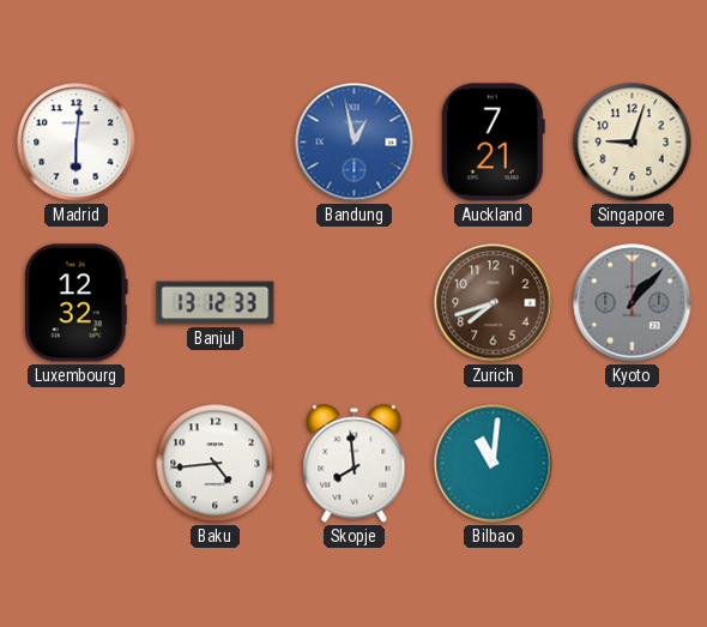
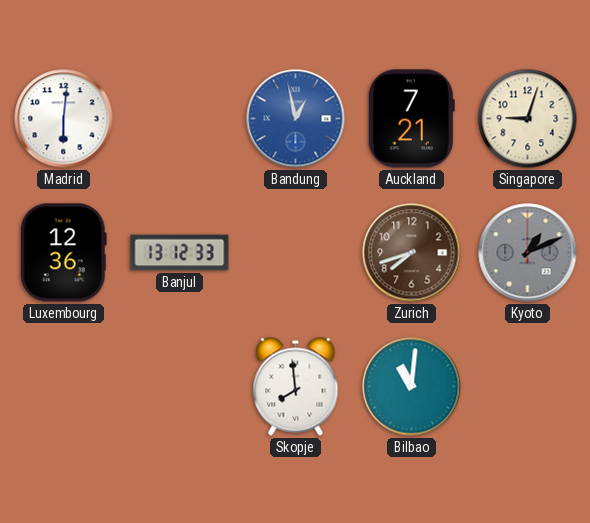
Luxembourg: 12:32 -> 12:36 (63, 253)
Kyoto: 1:07 -> 1:11 (528, 253)
Baku: 4:44 -> none (216, 464)
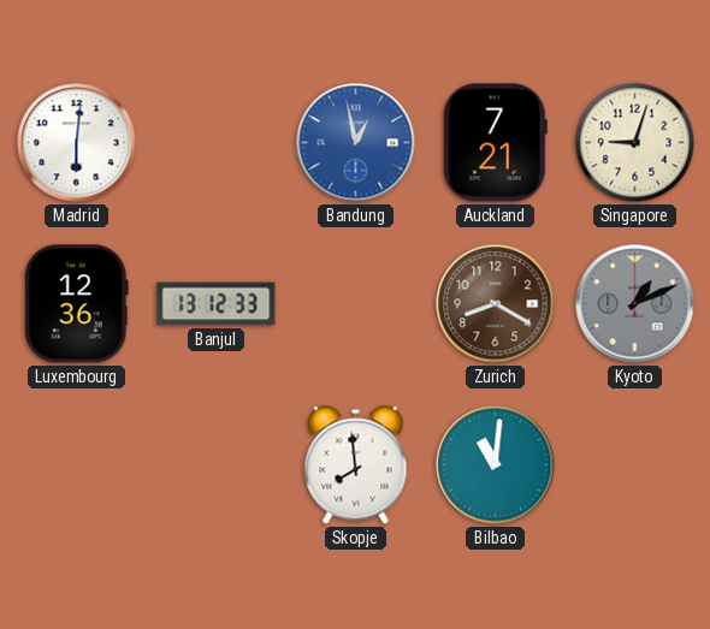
Zurich: 7:42 -> 8:20 (496, 304)
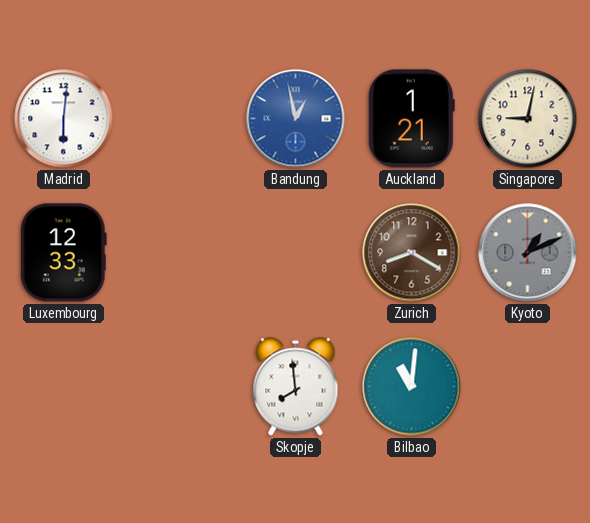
Auckland: 7:21 -> 1:21 (411, 119)
Singapore: 9:03 -> 9:02 (528, 119)
Luxembourg: 12:36 -> 12:33 (63, 253)
Banjul: 13:12 -> none (217, 304)
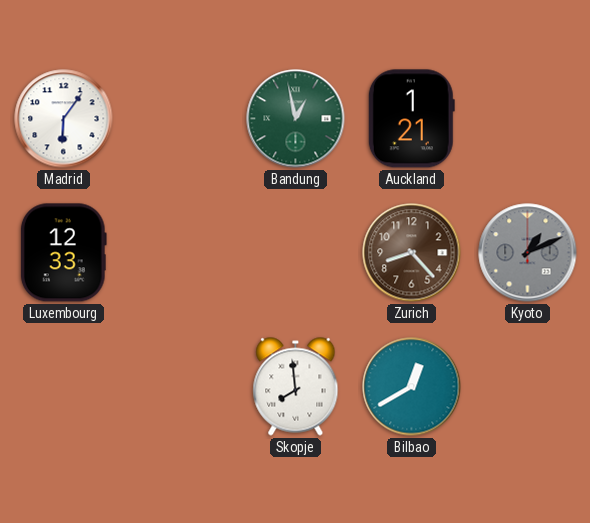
Madrid: 6:01 -> 6:06 (64, 119)
Bandung dial: blue -> green (296, 119)
Singapore: 9:02 -> none (528, 119)
Zurich: 8:20 -> 8:23 (412, 253)
Bilbao: 11:01 -> 12:40 (412, 387)
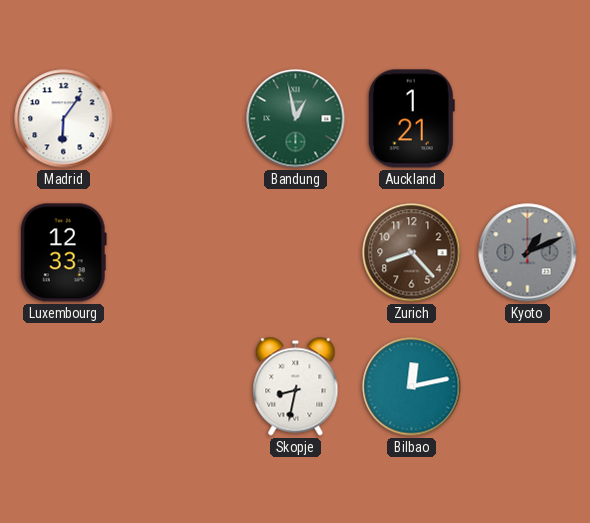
Skopje: 7:59 -> 8:32 (296, 387)
Bilbao: 12:40 -> 12:13 (412, 387)
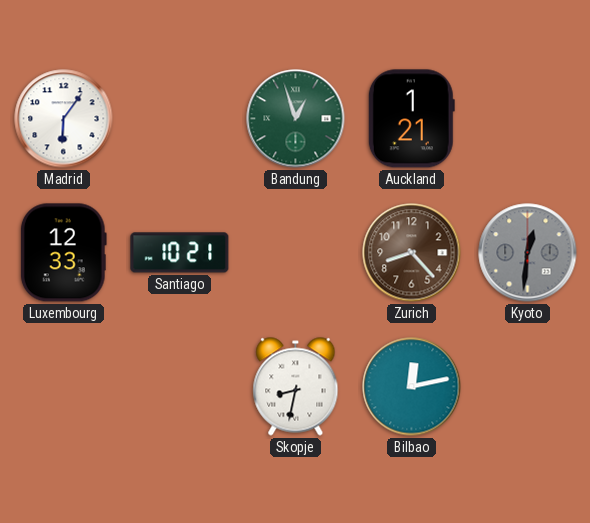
Bandung: 12:58 -> 12:57 (296, 119)
Santiago: none -> 10:21 (180, 253)
Kyoto: 1:11 -> 12:31 (528, 253)
